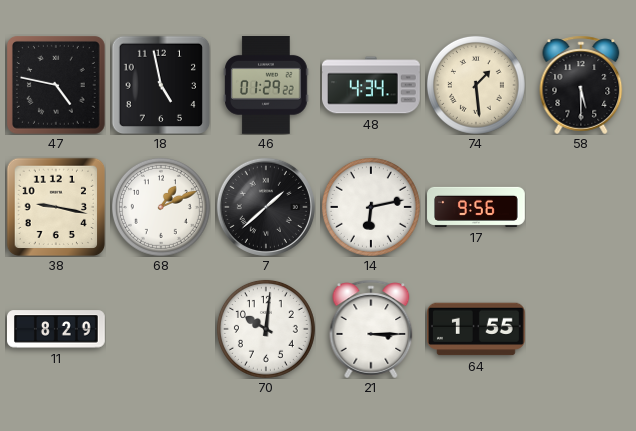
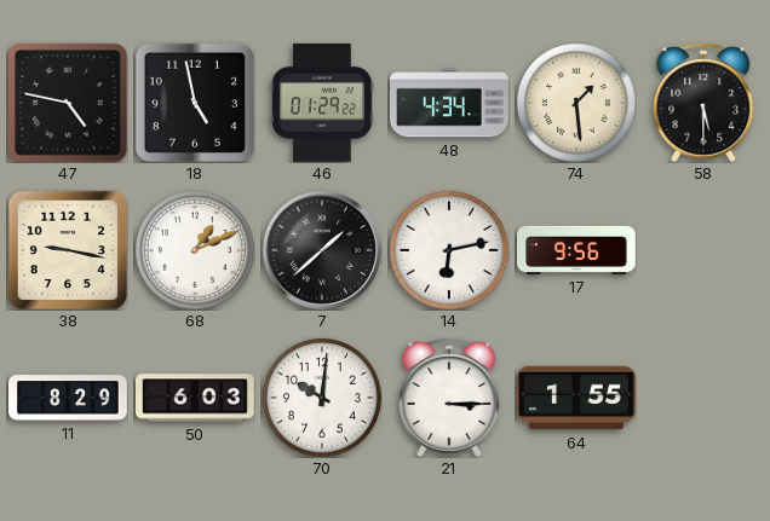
50: none -> 6:03 (196, 398)
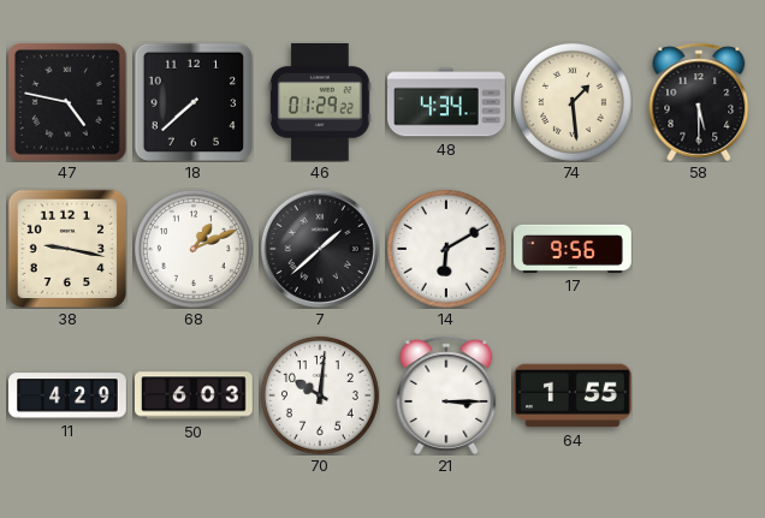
18: 4:58 -> 7:38 (194, 102)
14: 6:13 -> 6:10 (446, 249)
11: 8:29 -> 4:29 (69, 395)
